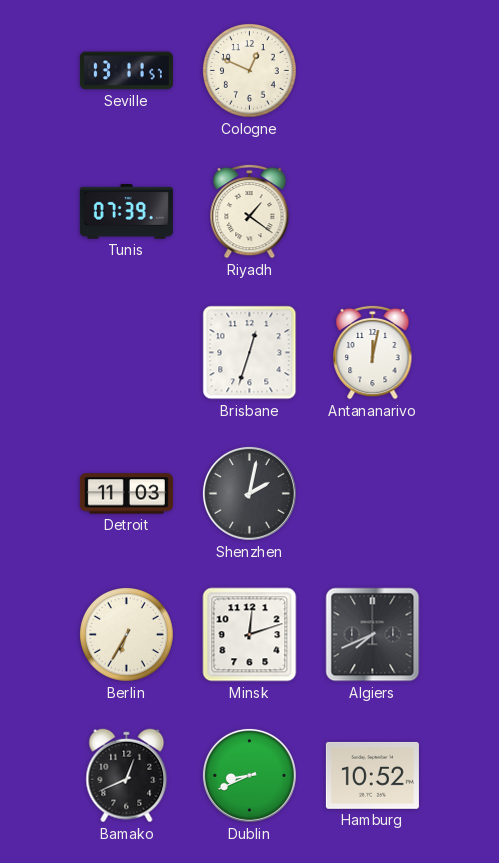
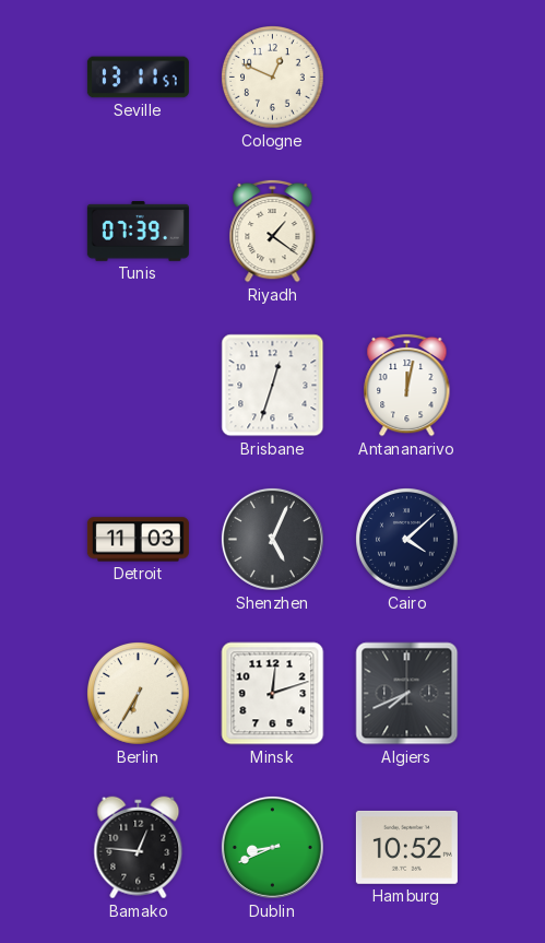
Shenzhen: 2:02 -> 5:04 (272, 539)
Cairo: none -> 4:08 (407, 540)
Bamako: 12:41 -> 12:46 (139, 848)
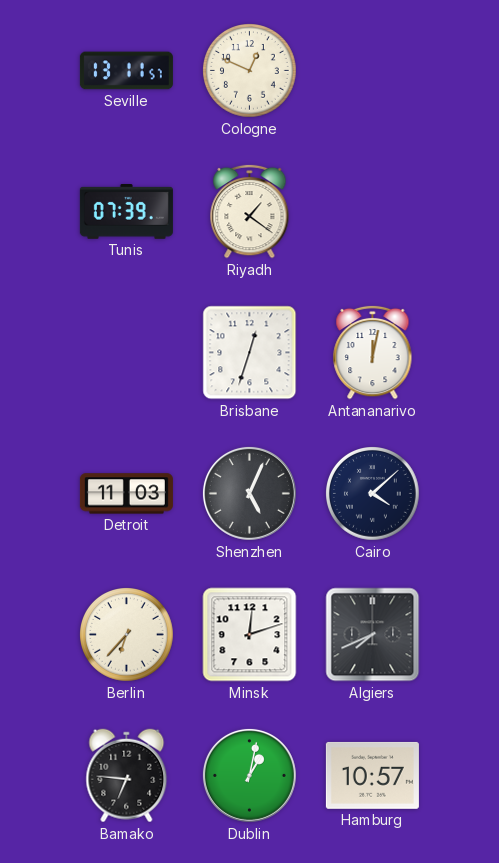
Berlin: 6:35 -> 6:37 (127, 635)
Bamako: 12:46 -> 6:46 (127, 776)
Dublin: 8:41 -> 1:02 (249, 775)
Hamburg: 10:52 -> 10:57 (372, 775)
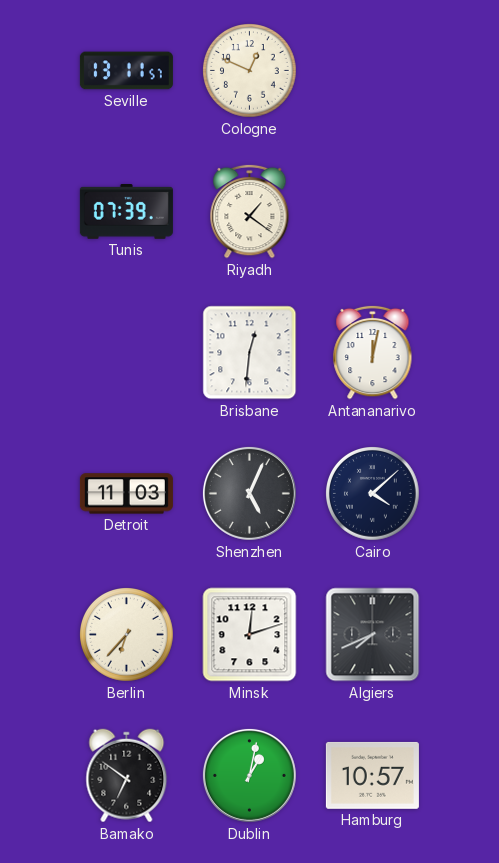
Brisbane: 12:33 -> 12:31 (250, 353)
Bamako: 6:46 -> 6:51 (127, 776)
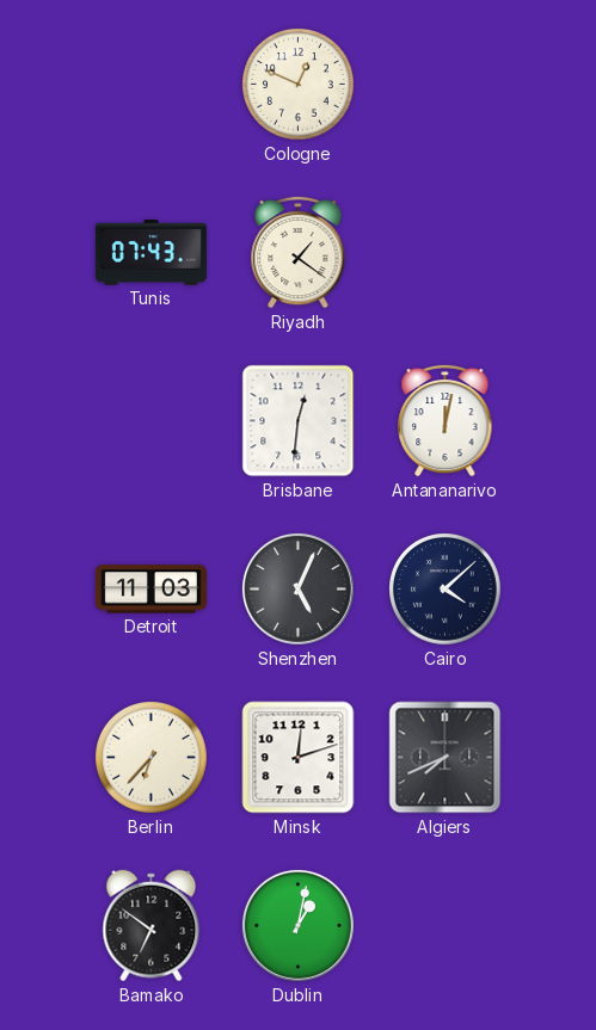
Seville: 13:11 -> none (126, 71)
Tunis: 07:39 -> 07:43 (150, 253)
Hamburg: 10:57 -> none (372, 775)
